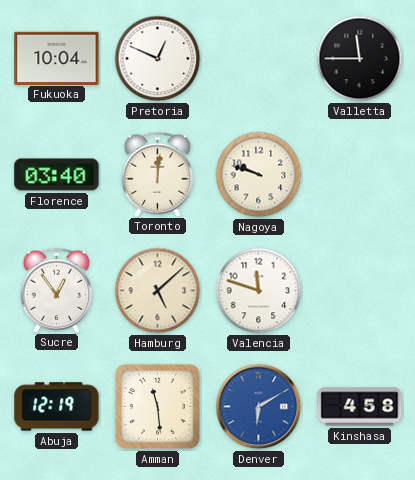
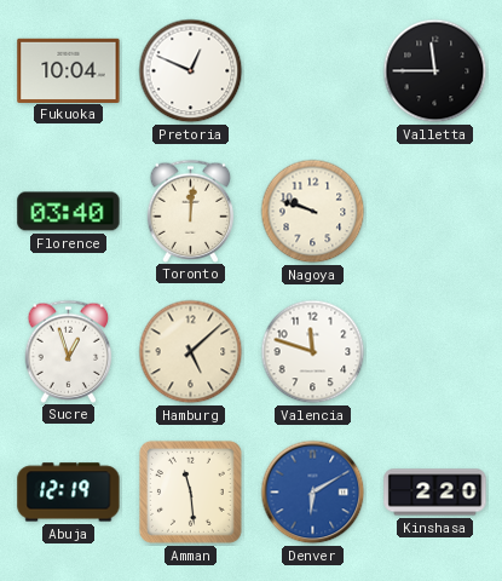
Sucre: 12:54 -> 12:57 (69, 351)
Kinshasa: 4:58 -> 2:20 (435, 493)
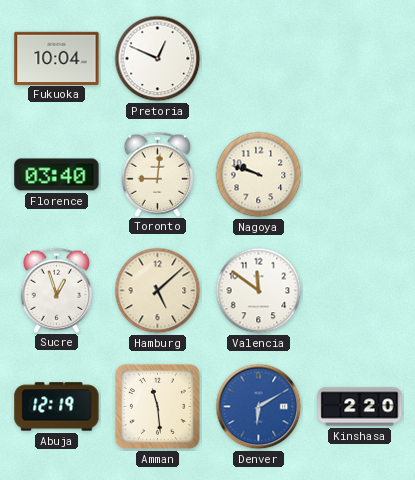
Valletta: 11:45 -> none (435, 71)
Toronto: 12:01 -> 9:01 (158, 174)
Valencia: 11:48 -> 11:51 (259, 291)
